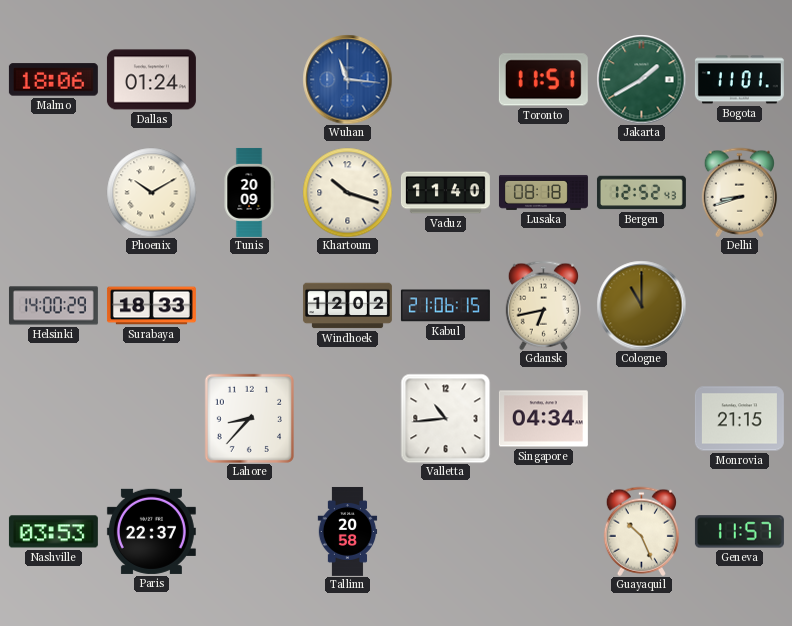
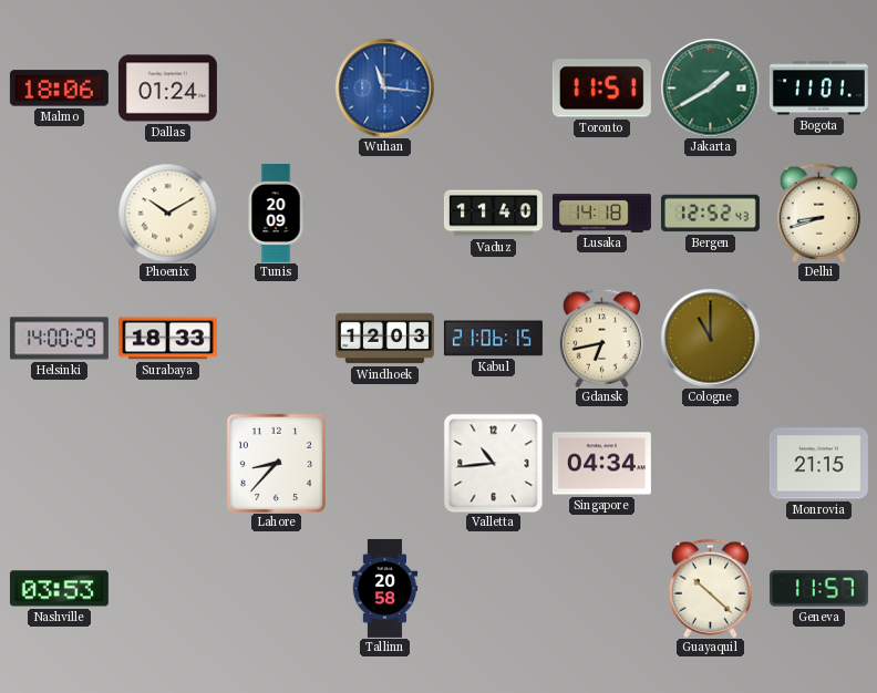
Khartoum: 10:18 -> none (347, 192)
Lusaka: 08:18 -> 14:18 (601, 213)
Windhoek: 12:02 -> 12:03 (384, 339)
Paris: 22:37 -> none (151, 531)
Guayaquil: 10:26 -> 10:22 (710, 588)
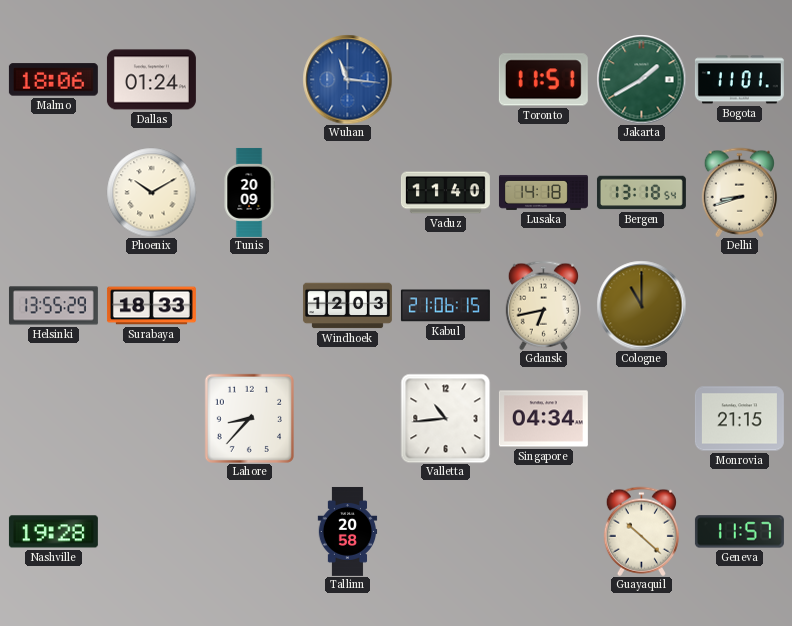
Bergen: 12:52 -> 13:18 (641, 193)
Helsinki: 14:00 -> 13:55 (53, 306)
Nashville: 03:53 -> 19:28 (53, 532)
